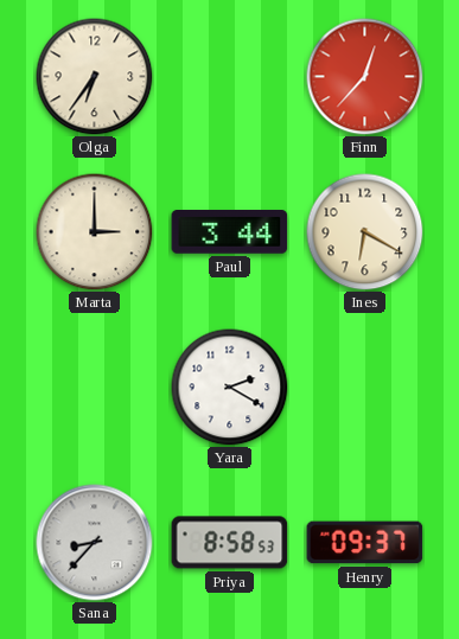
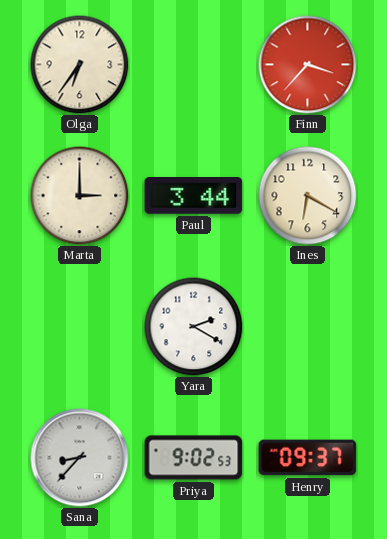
Finn: 12:37 -> 3:37 (308, 65)
Priya: 8:58 -> 9:02 (194, 458)
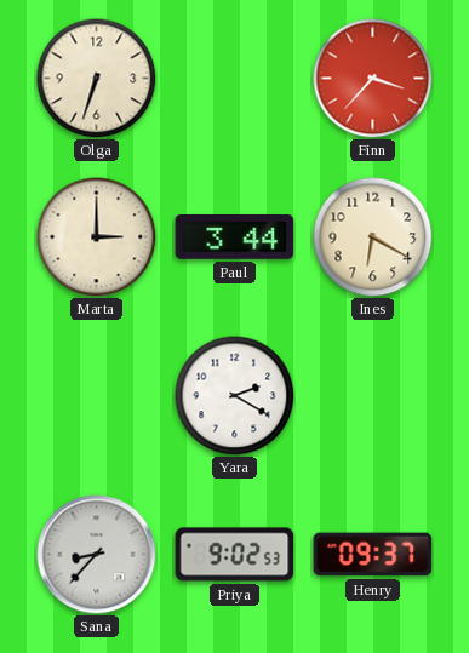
Olga: 6:36 -> 6:33 (97, 79)
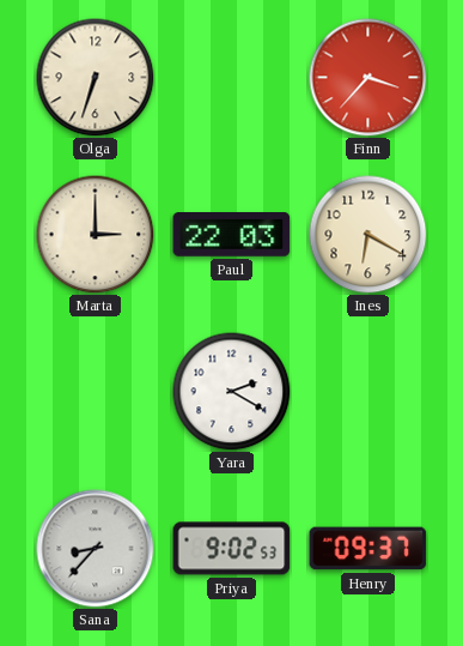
Paul: 3:44 -> 22:03 (232, 235)
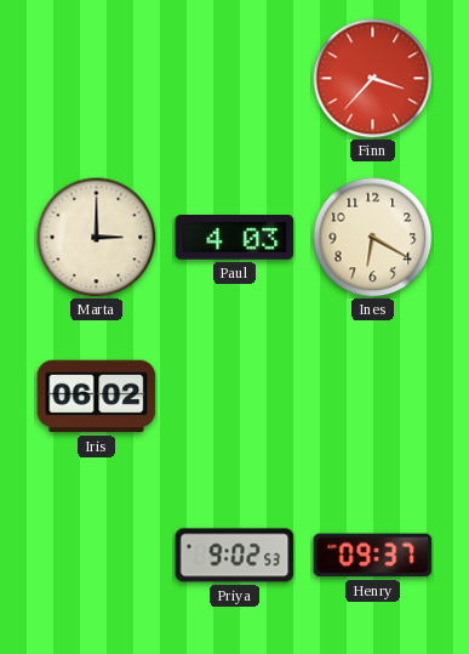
Olga: 6:33 -> none (96, 78)
Paul: 22:03 -> 4:03 (235, 238)
Iris: none -> 06:02 (97, 397)
Yara: 2:20 -> none (232, 392)
Sana: 8:37 -> none (96, 549)
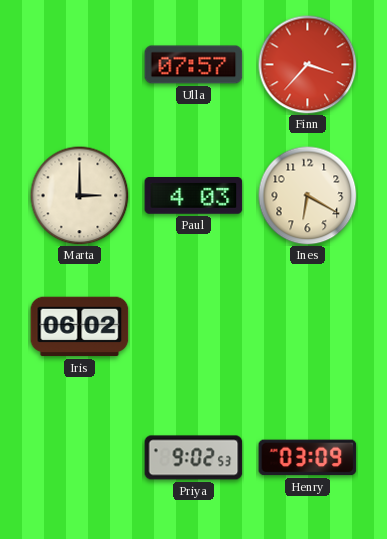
Ulla: none -> 07:57 (194, 65)
Henry: 09:37 -> 03:09 (308, 458)
